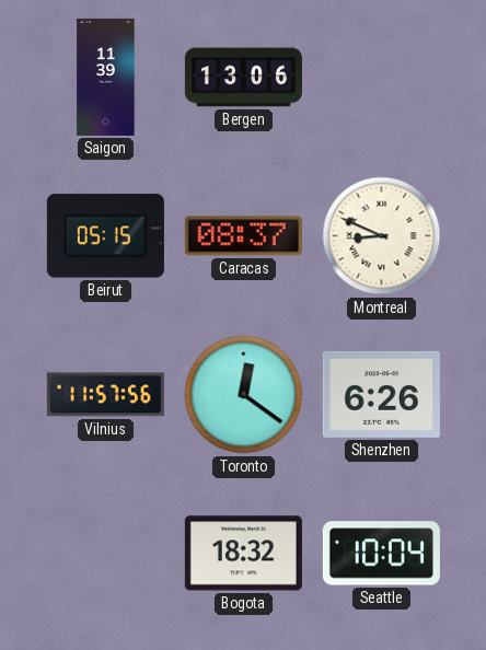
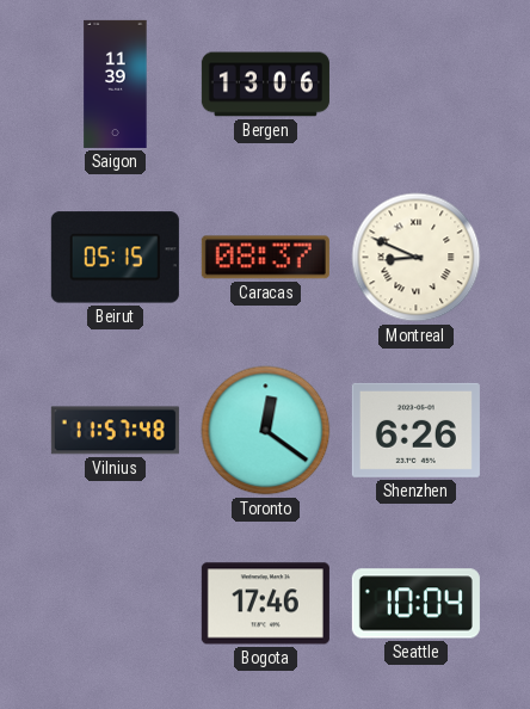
Vilnius: 11:57:56 -> 11:57:48 (115, 431)
Bogota: 18:32 -> 17:46 (265, 604)
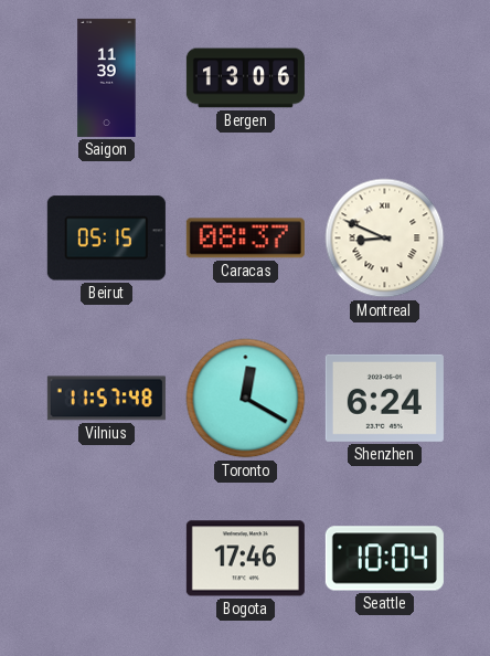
Toronto: 12:21 -> 12:20 (246, 399)
Shenzhen: 6:26 -> 6:24 (384, 398)
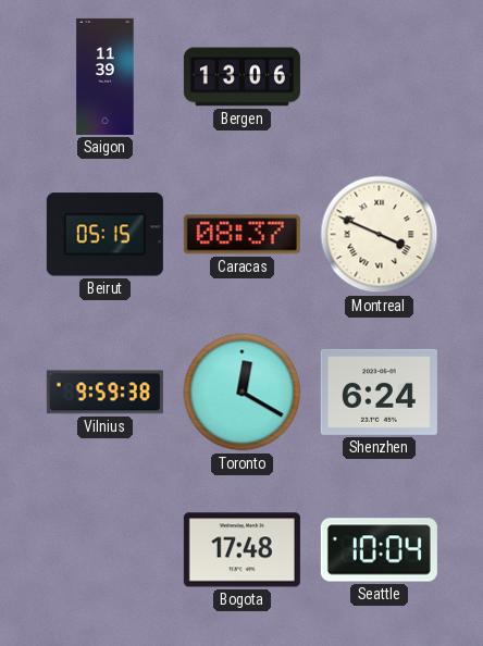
Montreal: 8:49 -> 3:49 (380, 235)
Vilnius: 11:57 -> 9:59 (104, 393)
Bogota: 17:46 -> 17:48 (242, 550)
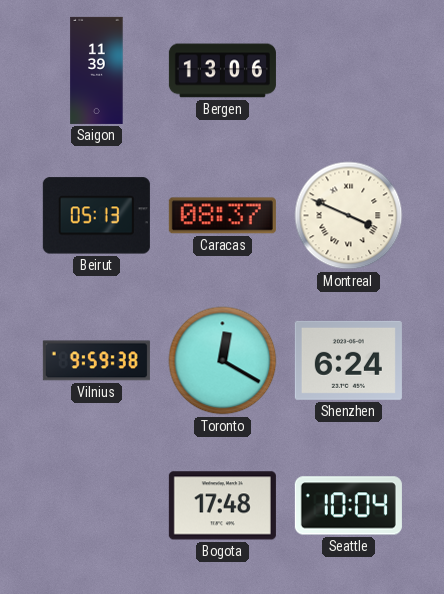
Beirut: 05:15 -> 05:13 (96, 216)
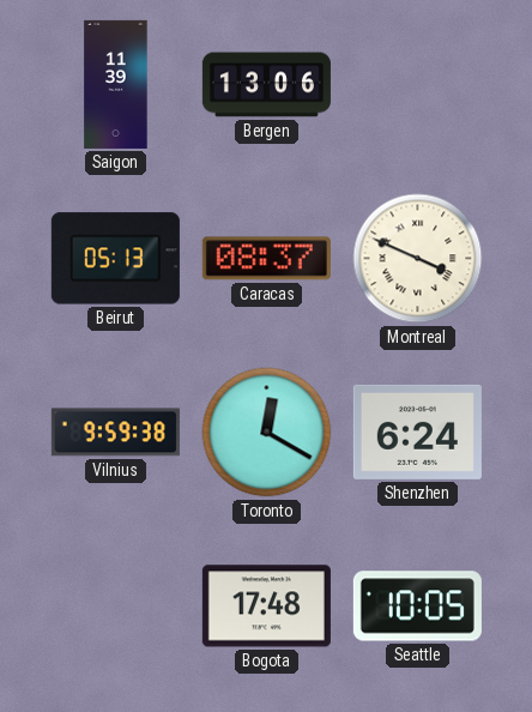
Seattle: 10:04 -> 10:05 (417, 607)
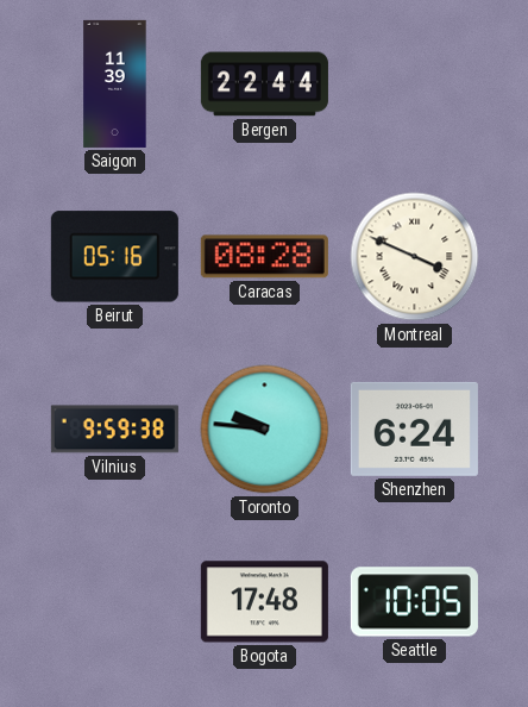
Bergen: 13:06 -> 22:44 (264, 85)
Beirut: 05:13 -> 05:16 (114, 257)
Caracas: 08:37 -> 08:28 (264, 257)
Toronto: 12:20 -> 9:46 (265, 430)
